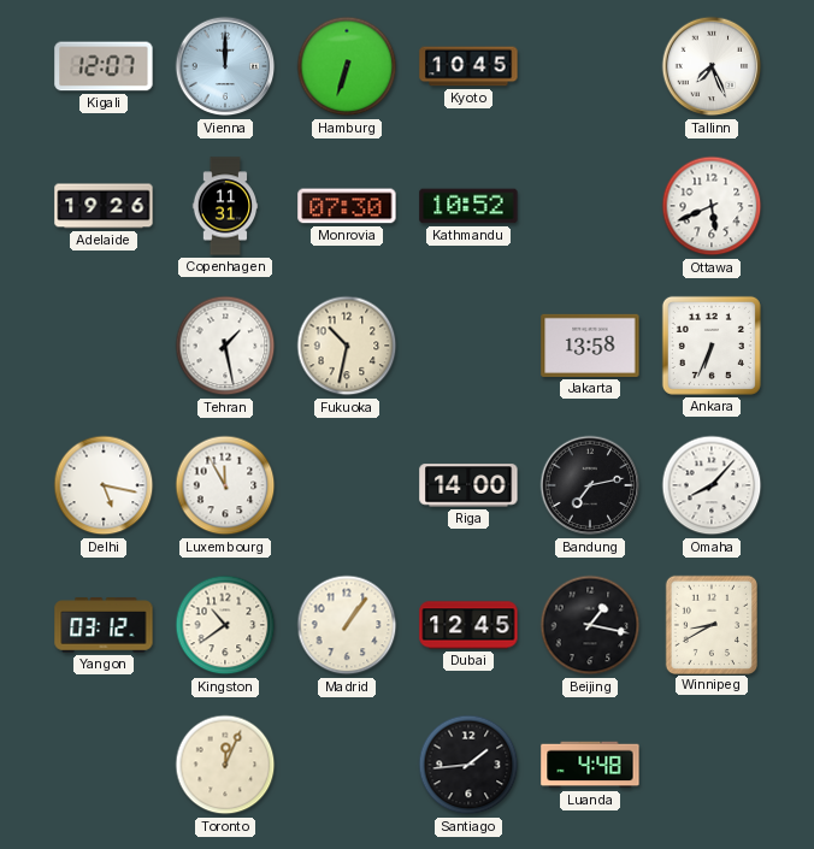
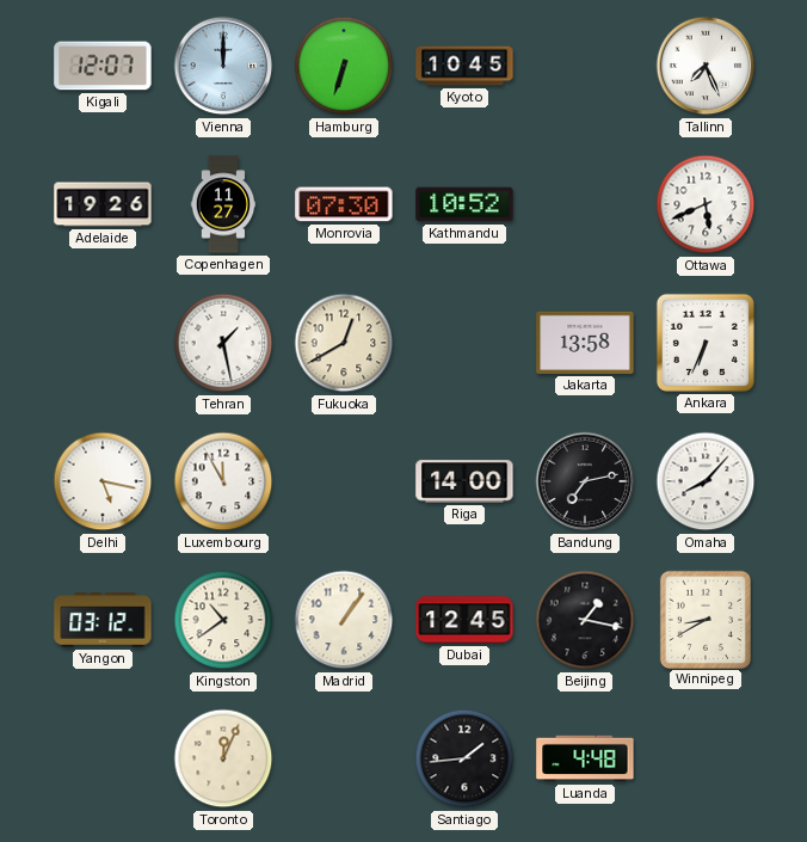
Copenhagen: 11:31 -> 11:27 (223, 204)
Fukuoka: 10:32 -> 12:40 (344, 343)
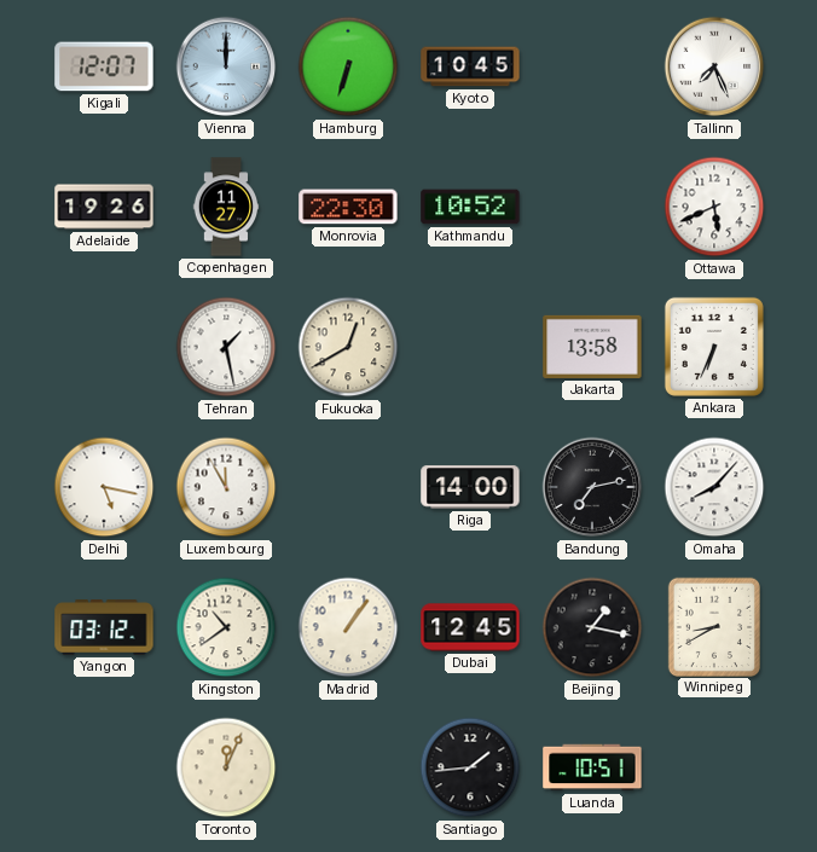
Monrovia: 07:30 -> 22:30 (348, 207)
Luanda: 4:48 -> 10:51 (592, 767)
